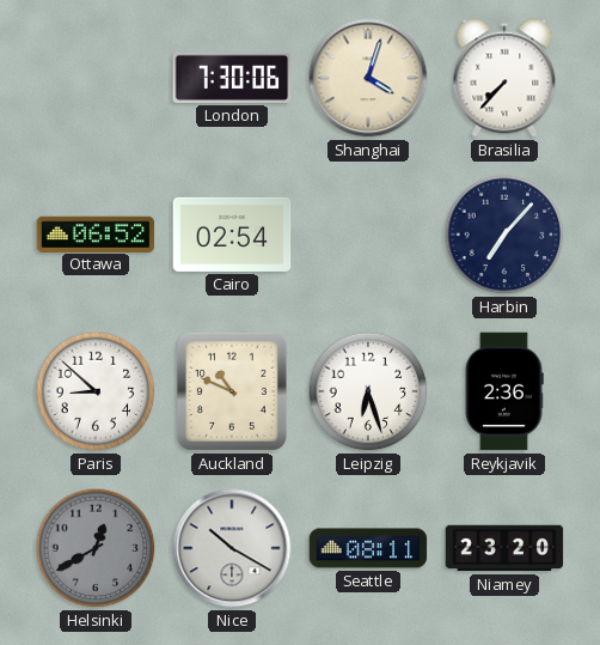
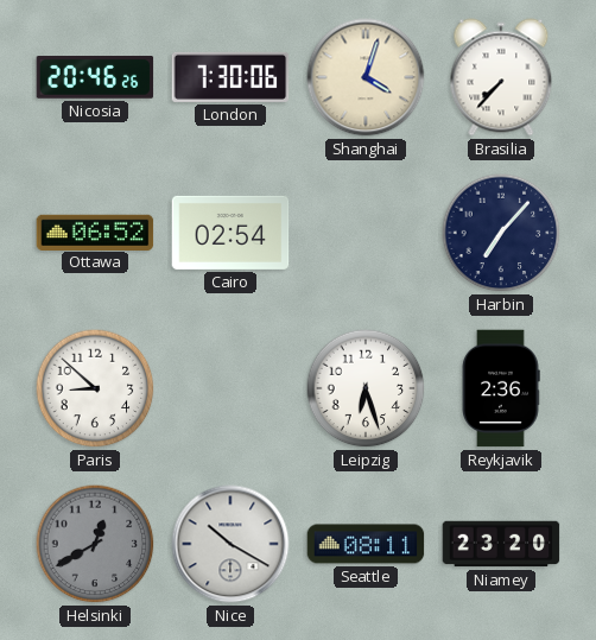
Nicosia: none -> 20:46 (95, 78)
Auckland: 10:49 -> none (232, 391)
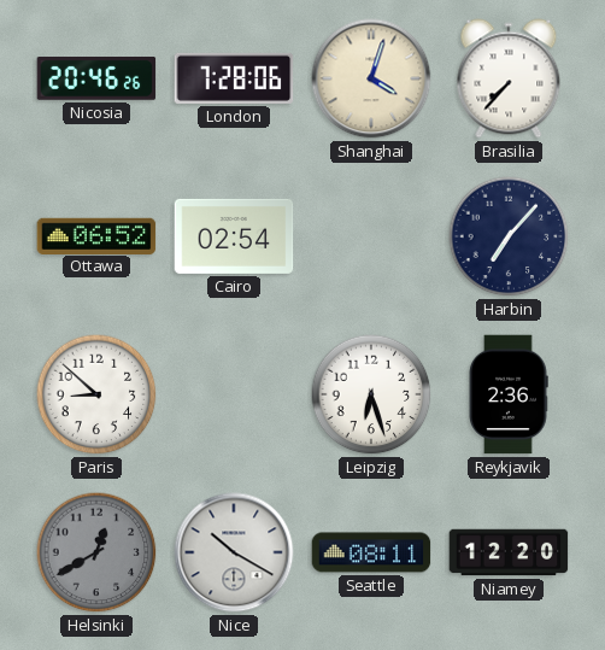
London: 7:30 -> 7:28 (234, 78)
Niamey: 23:20 -> 12:20 (509, 552)
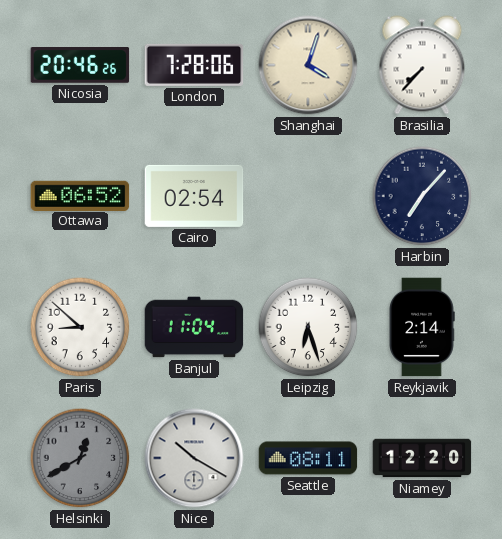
Banjul: none -> 11:04 (194, 327)
Reykjavik: 2:36 -> 2:14 (422, 327)
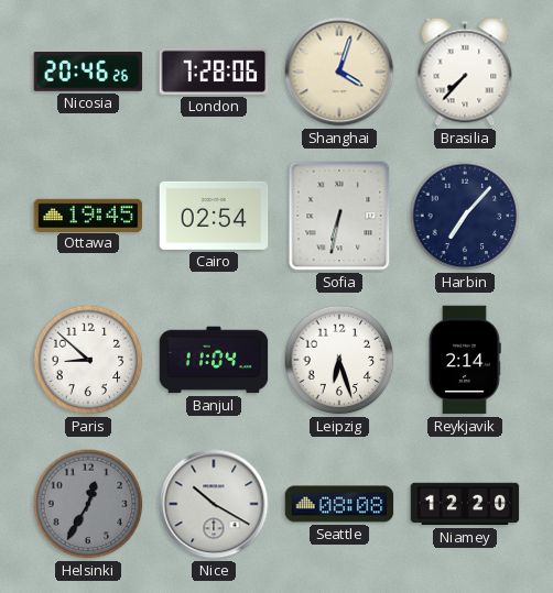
Ottawa: 06:52 -> 19:45 (88, 215)
Sofia: none -> 6:32 (339, 216)
Helsinki: 12:40 -> 12:35 (88, 504)
Seattle: 08:11 -> 08:08 (339, 504)
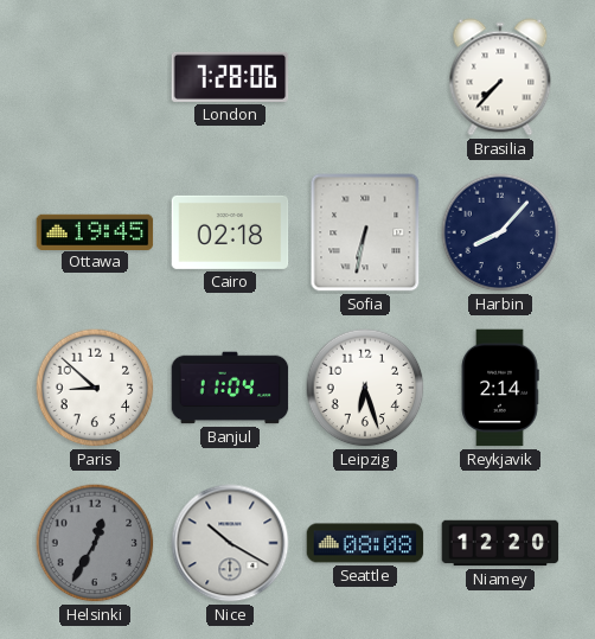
Nicosia: 20:46 -> none (88, 73)
Shanghai: 4:03 -> none (339, 72)
Cairo: 02:54 -> 02:18 (230, 232)
Harbin: 7:07 -> 8:07 (500, 232)
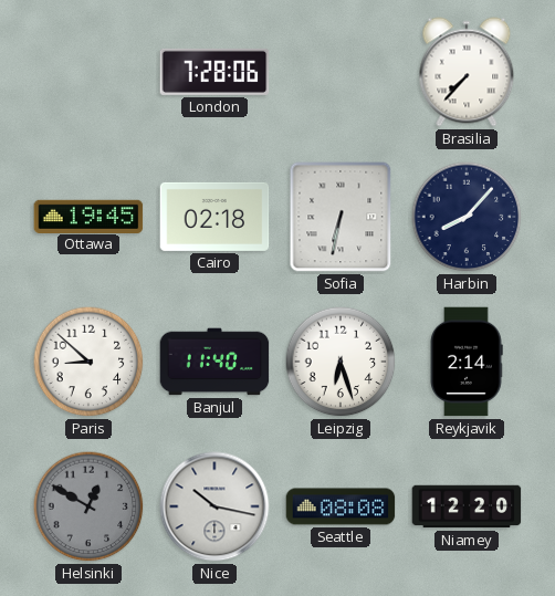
Banjul: 11:04 -> 11:40 (214, 362)
Helsinki: 12:35 -> 12:50 (88, 506)
Nice: 10:20 -> 10:17 (214, 506)
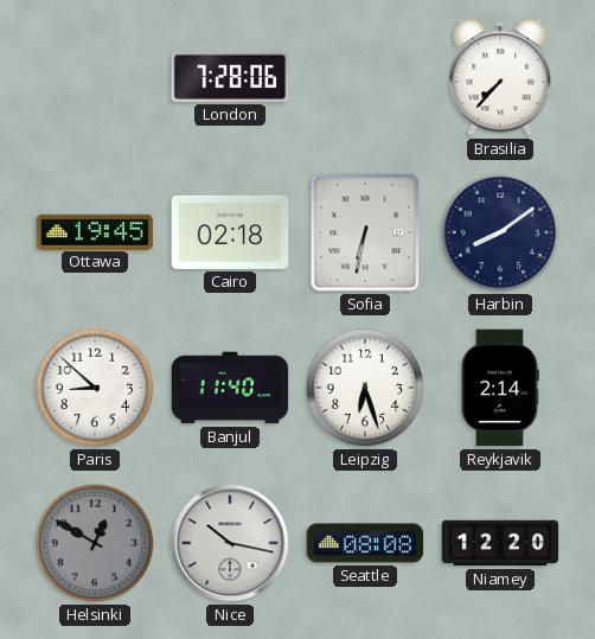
Harbin: 8:07 -> 8:09 (500, 232)
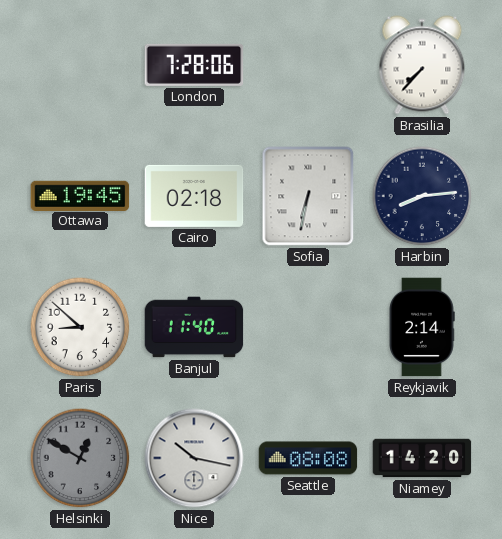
Harbin: 8:09 -> 8:14 (422, 196)
Leipzig: 6:27 -> none (365, 388)
Niamey: 12:20 -> 14:20 (422, 458)
